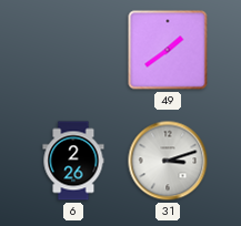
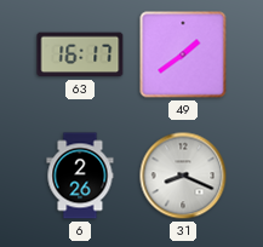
63: none -> 16:17 (80, 54)
31: 3:12 -> 8:19 (183, 176)
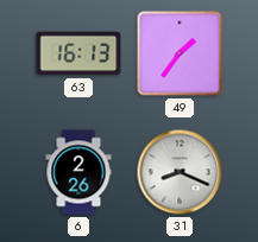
63: 16:17 -> 16:13 (78, 53)
49: 1:39 -> 1:36 (180, 53)
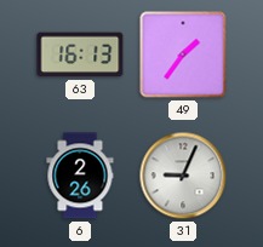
31: 8:19 -> 9:04 (183, 176)
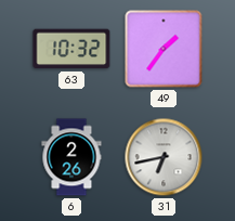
63: 16:13 -> 10:32 (71, 49)
31: 9:04 -> 6:43 (164, 157)
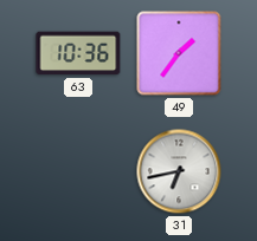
63: 10:32 -> 10:36 (78, 53)
6: 2:26 -> none (71, 157)
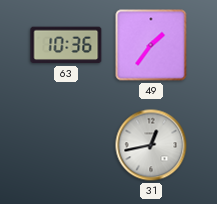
31: 6:43 -> 12:43 (151, 145)
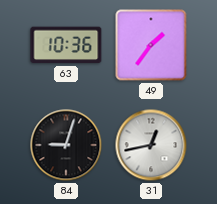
84: none -> 9:03 (66, 145)
